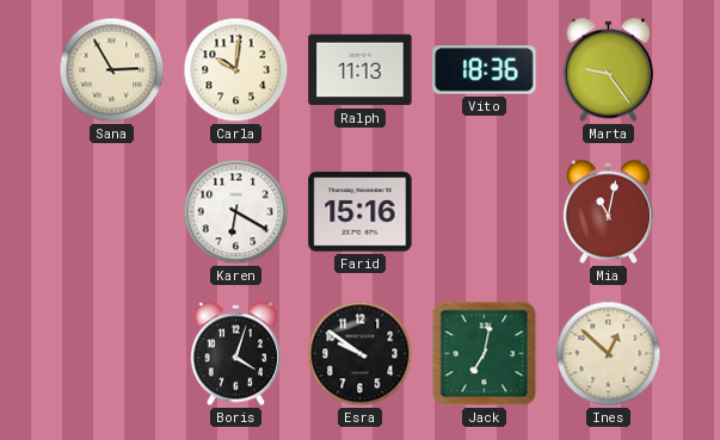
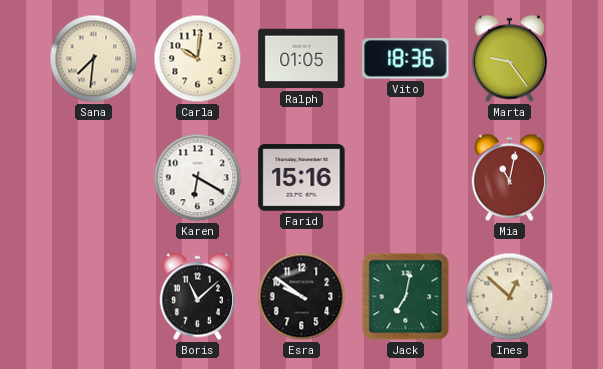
Sana: 2:55 -> 7:31 (94, 59)
Ralph: 11:13 -> 01:05 (302, 59)
Boris: 4:03 -> 11:08 (197, 297)
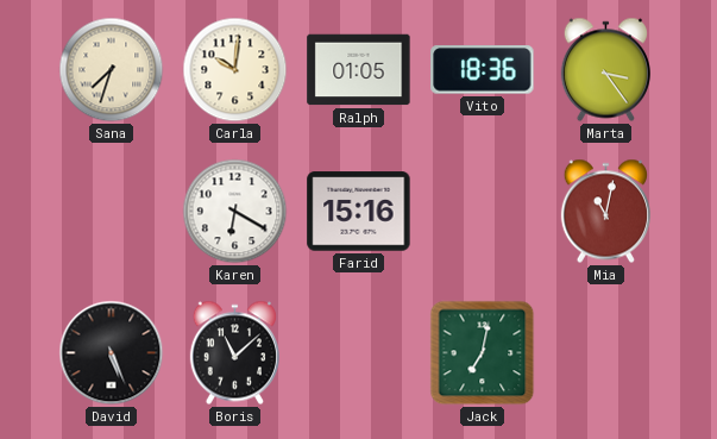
Sana: 7:31 -> 7:33 (112, 70)
Marta: 9:24 -> 3:24 (605, 70)
David: none -> 5:26 (112, 353)
Esra: 9:51 -> none (302, 297)
Ines: 12:52 -> none (510, 297)
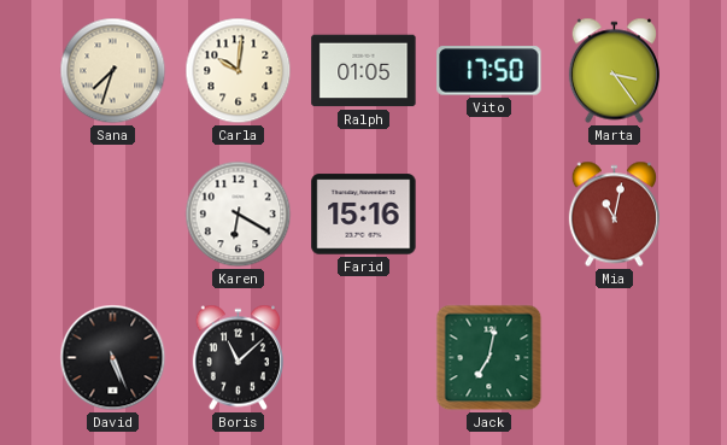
Vito: 18:36 -> 17:50 (489, 71)
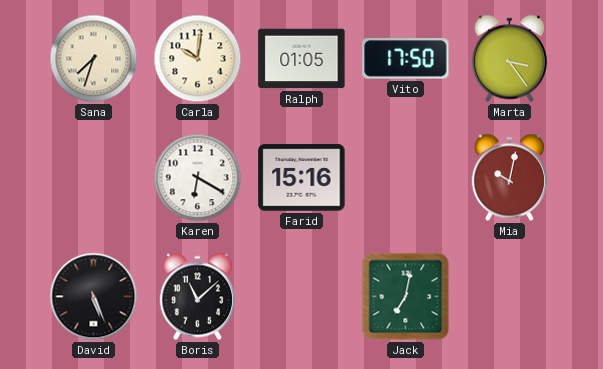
Mia: 11:02 -> 10:02 (509, 178)
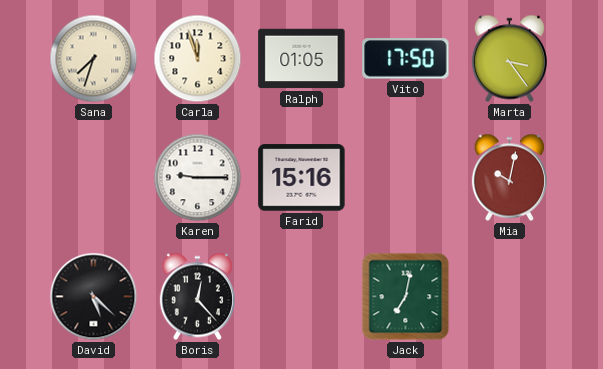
Carla: 10:01 -> 11:57 (198, 59)
Karen: 6:20 -> 9:15 (198, 178)
David: 5:26 -> 5:22 (94, 297)
Boris: 11:08 -> 12:23 (197, 297)
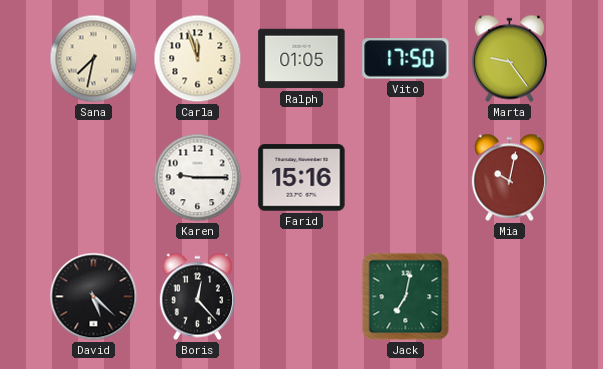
Sana: 7:33 -> 7:32 (94, 59)
Marta: 3:24 -> 9:24 (509, 59)
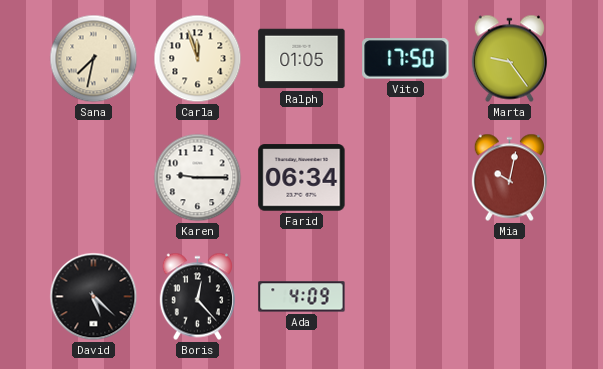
Farid: 15:16 -> 06:34 (302, 178)
Ada: none -> 4:09 (302, 297)
Jack: 7:02 -> none (406, 297)
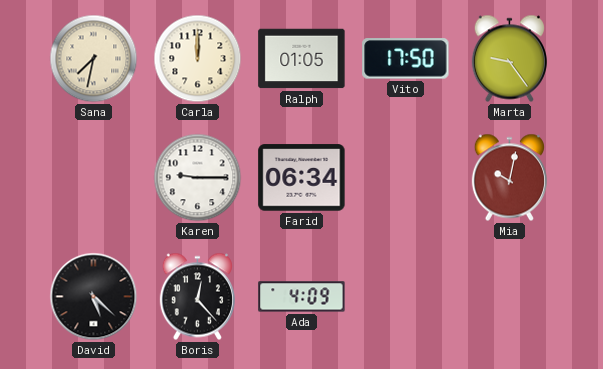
Carla: 11:57 -> 12:00 (198, 59)
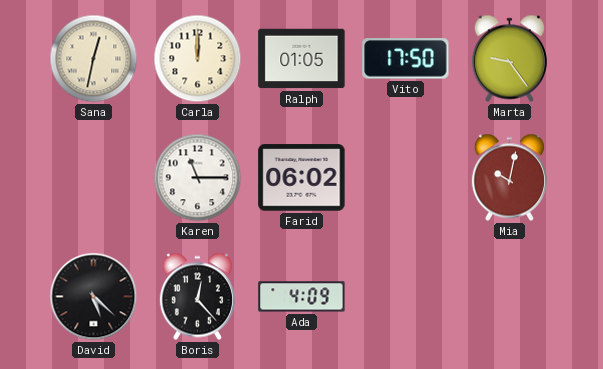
Sana: 7:32 -> 12:32 (94, 59)
Karen: 9:15 -> 11:15 (198, 178)
Farid: 06:34 -> 06:02 (302, 178)
